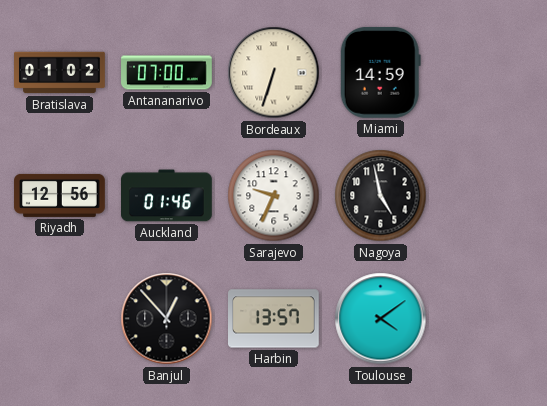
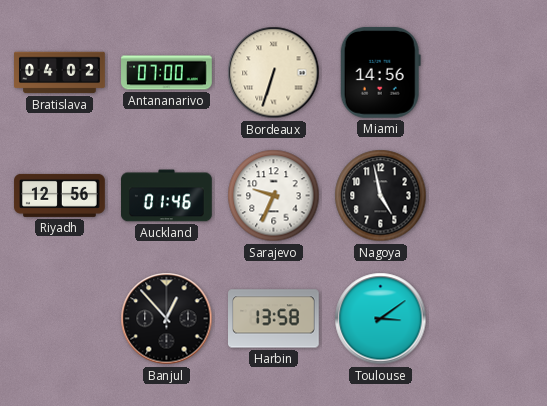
Bratislava: 01:02 -> 04:02 (60, 73)
Miami: 14:59 -> 14:56 (380, 72)
Harbin: 13:57 -> 13:58 (274, 319)
Toulouse: 4:09 -> 3:09 (381, 319)
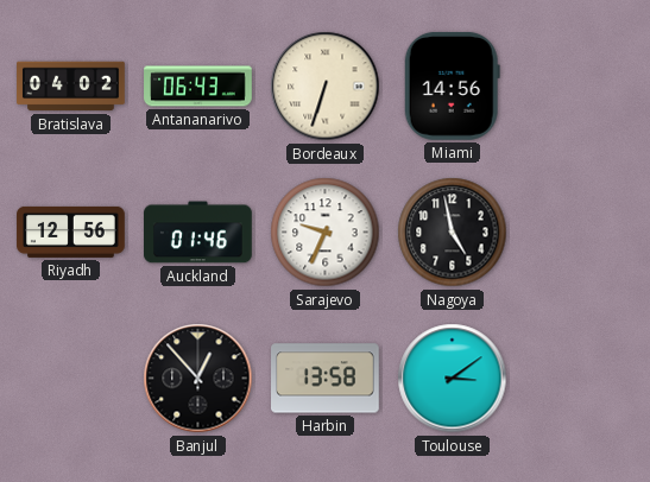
Antananarivo: 07:00 -> 06:43 (198, 87)
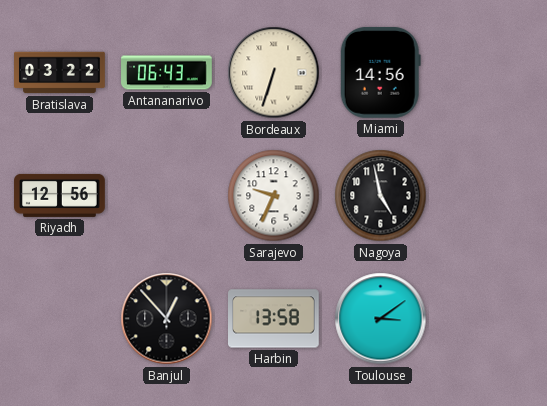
Bratislava: 04:02 -> 03:22 (60, 73)
Auckland: 01:46 -> none (198, 233)
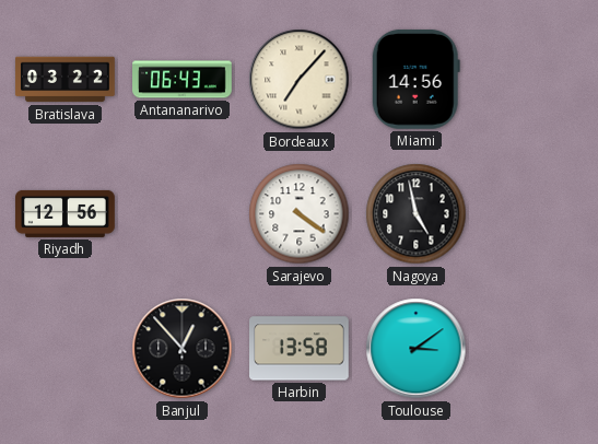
Bordeaux: 6:33 -> 7:07 (300, 80)
Sarajevo: 9:34 -> 4:21 (300, 214)
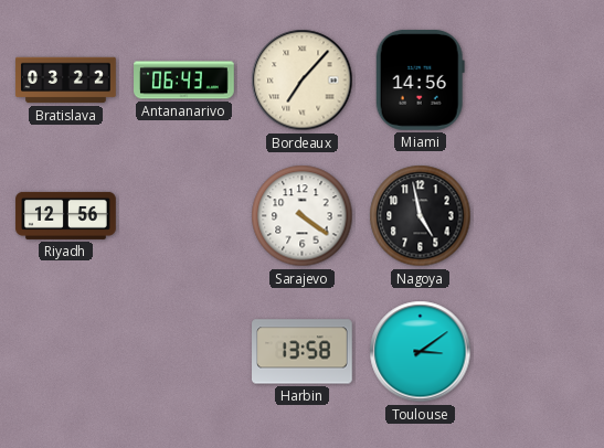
Banjul: 12:53 -> none (183, 349)
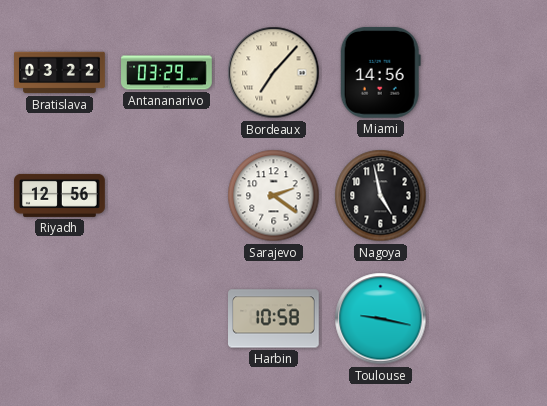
Antananarivo: 06:43 -> 03:29 (167, 73)
Sarajevo: 4:21 -> 2:21 (274, 196)
Harbin: 13:58 -> 10:58 (274, 319)
Toulouse: 3:09 -> 9:17 (381, 319)
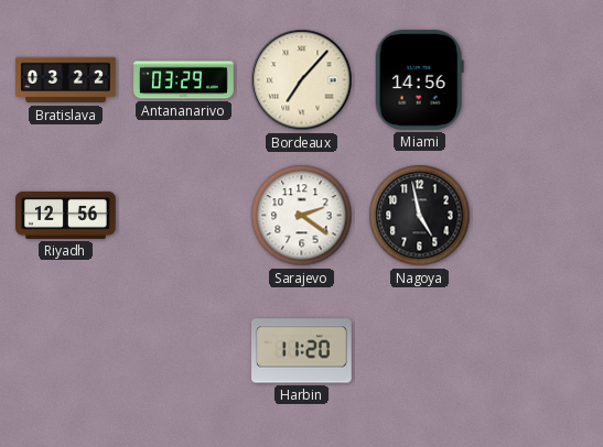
Harbin: 10:58 -> 11:20 (302, 351)
Toulouse: 9:17 -> none (381, 319)
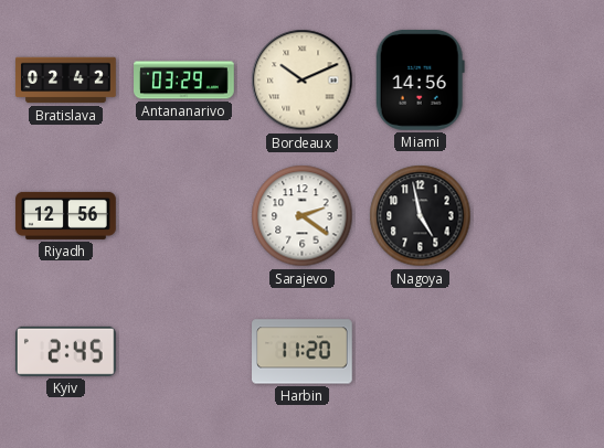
Bratislava: 03:22 -> 02:42 (66, 81)
Bordeaux: 7:07 -> 10:11 (303, 81)
Kyiv: none -> 2:45 (65, 351)
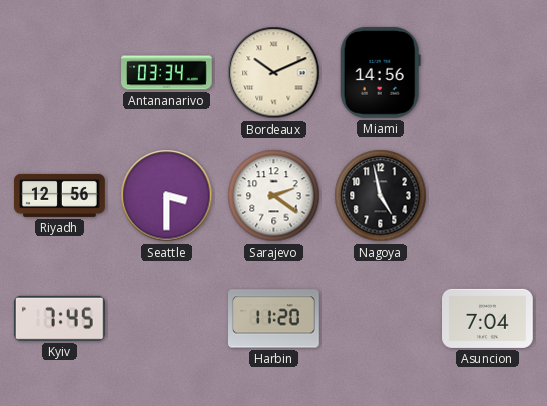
Bratislava: 02:42 -> none (66, 81)
Antananarivo: 03:29 -> 03:34 (167, 73)
Seattle: none -> 3:30 (167, 196)
Kyiv: 2:45 -> 7:45 (59, 318)
Asuncion: none -> 7:04 (488, 318)
